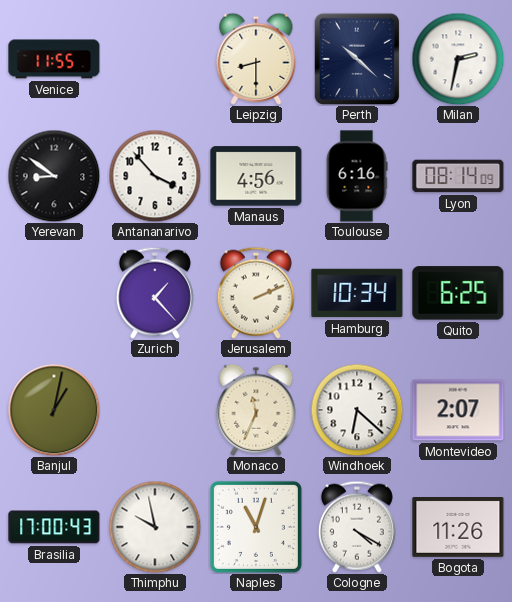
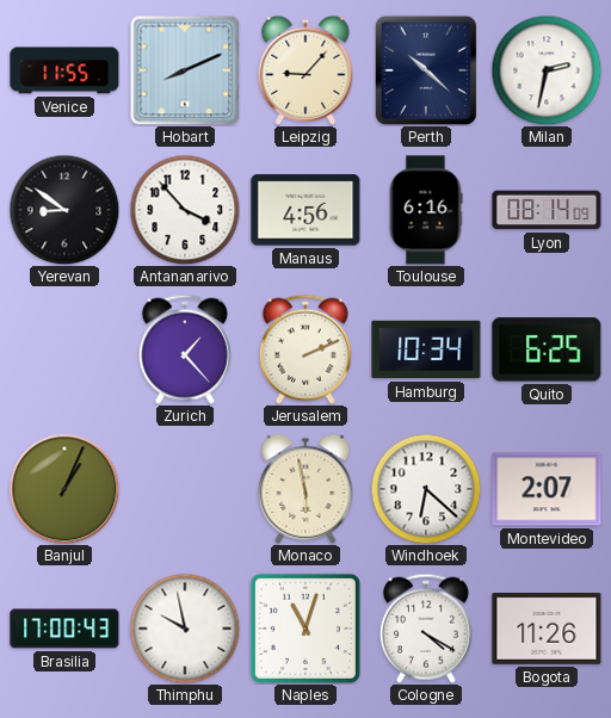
Hobart: none -> 8:11 (185, 70)
Leipzig: 8:30 -> 9:07 (305, 70)
Banjul: 1:02 -> 1:04 (64, 489)
Monaco: 11:34 -> 5:58 (305, 489)
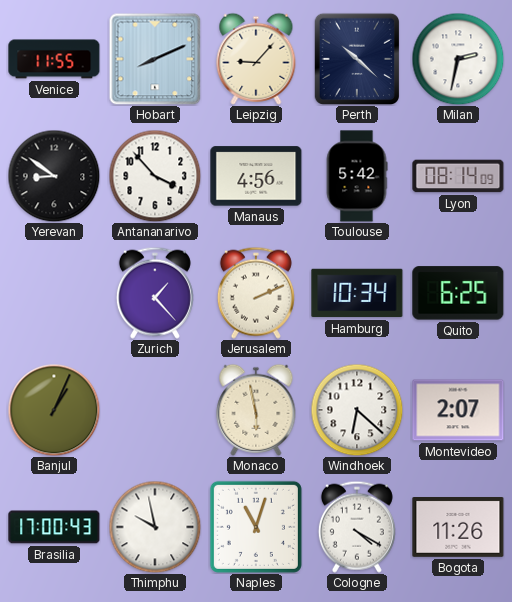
Toulouse: 6:16 -> 5:42 (357, 176)
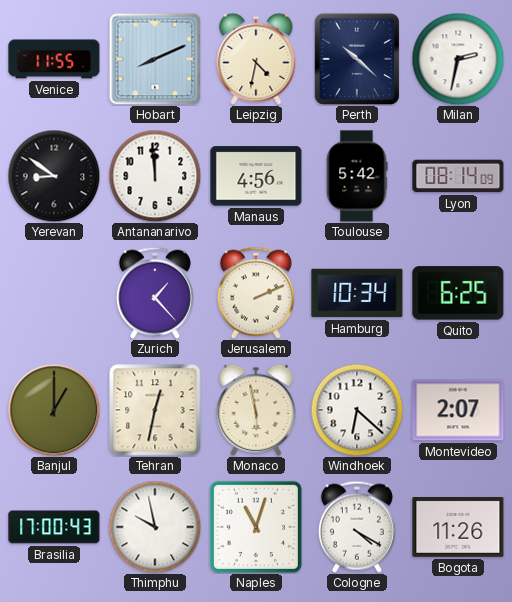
Leipzig: 9:07 -> 4:32 (256, 59)
Antananarivo: 3:53 -> 11:59 (155, 176)
Banjul: 1:04 -> 1:00 (54, 410)
Tehran: none -> 12:32 (155, 410)
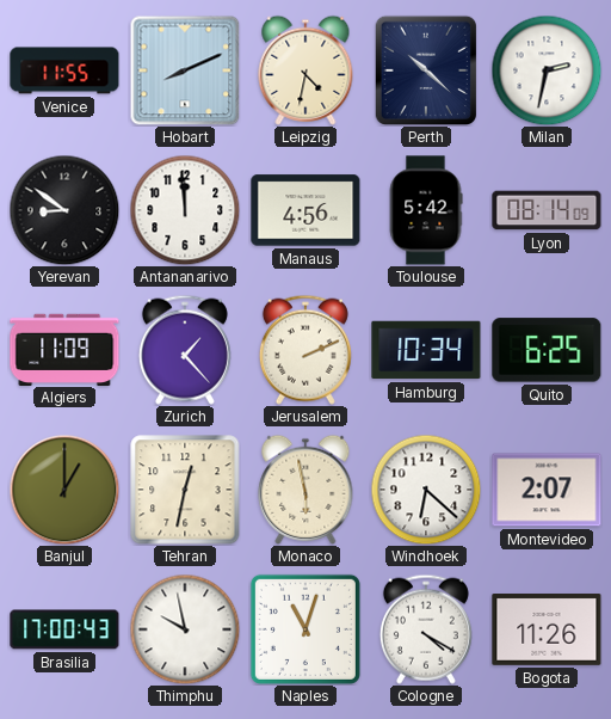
Algiers: none -> 11:09 (64, 349)
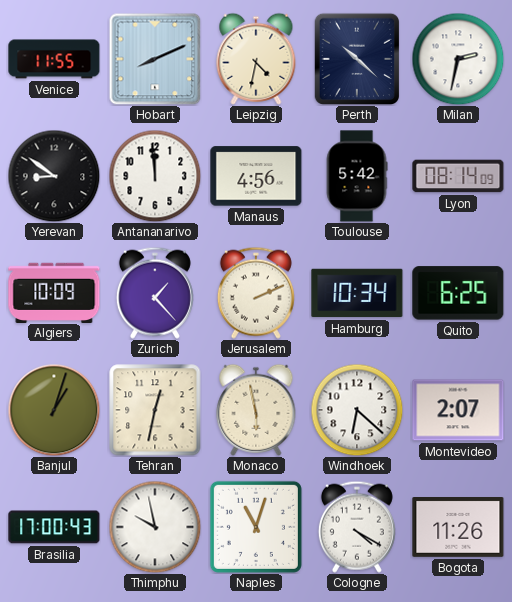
Algiers: 11:09 -> 10:09 (54, 292)
Banjul: 1:00 -> 1:03 (54, 410)
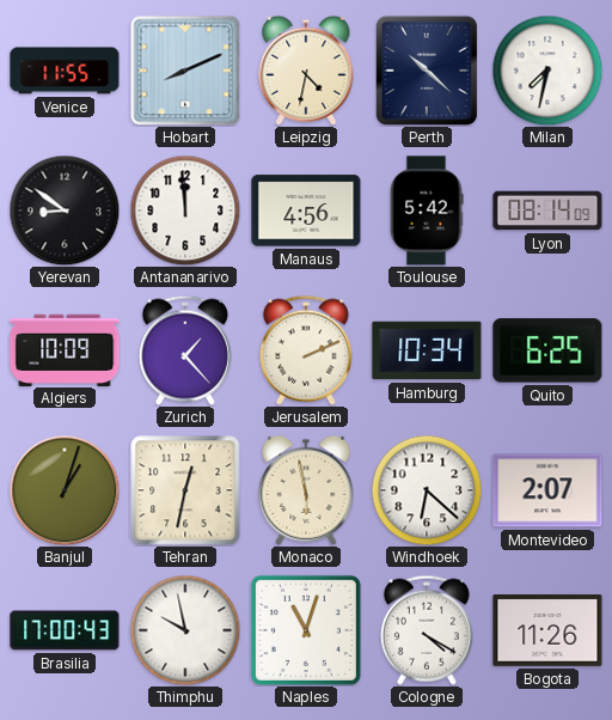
Milan: 2:32 -> 7:32 (547, 71)
